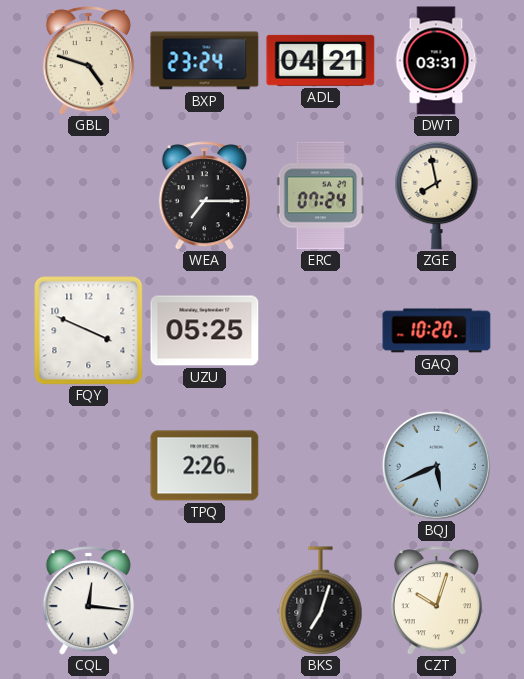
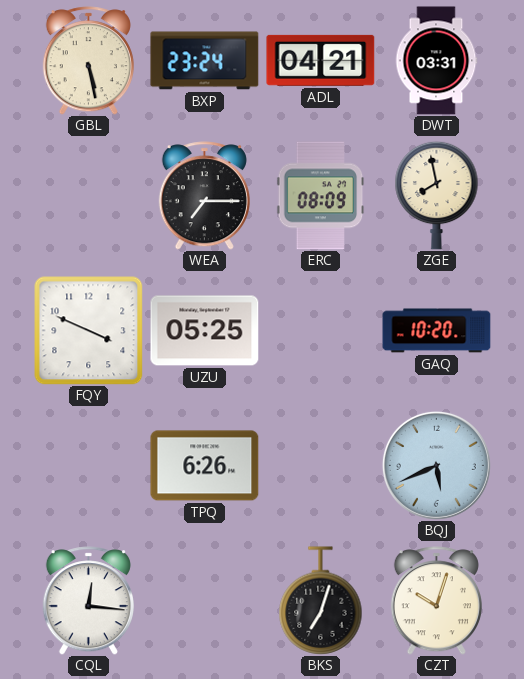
GBL: 4:48 -> 5:28 (88, 61)
ERC: 07:24 -> 08:09 (321, 196)
TPQ: 2:26 -> 6:26 (205, 466)
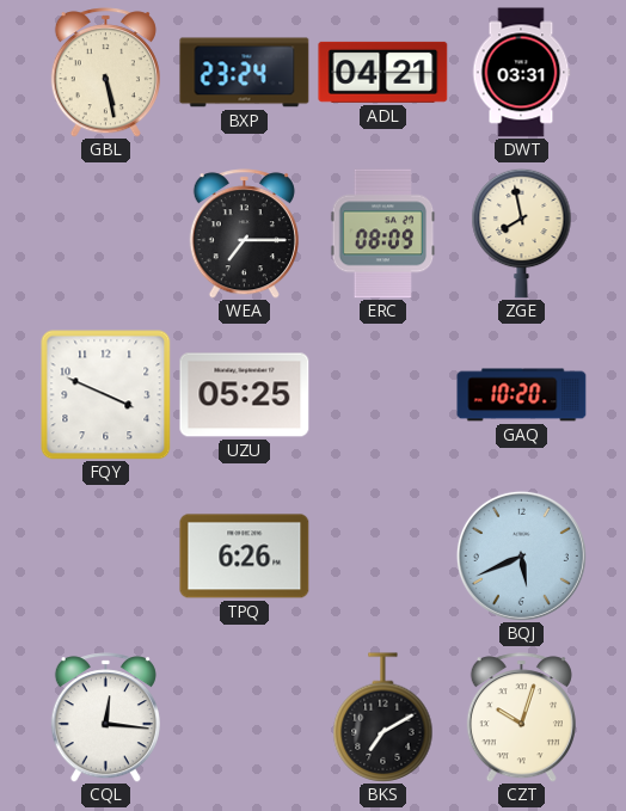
BKS: 7:03 -> 7:10 (383, 718)
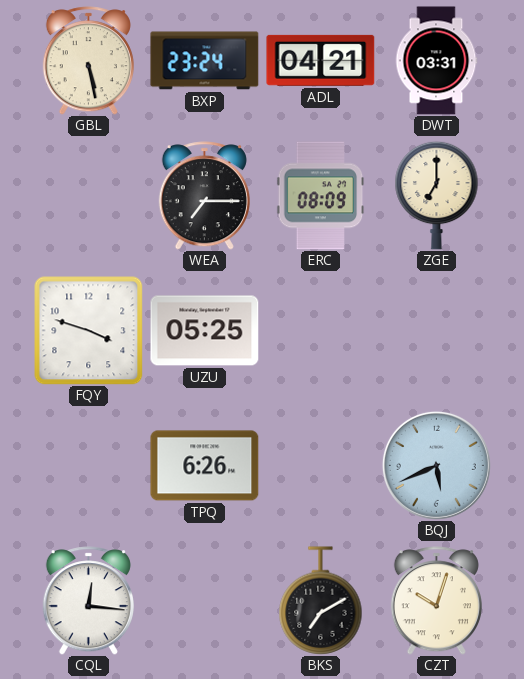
ZGE: 7:58 -> 7:00 (437, 195)
FQY: 3:49 -> 3:48 (89, 331)
GAQ: 10:20 -> none (522, 395)
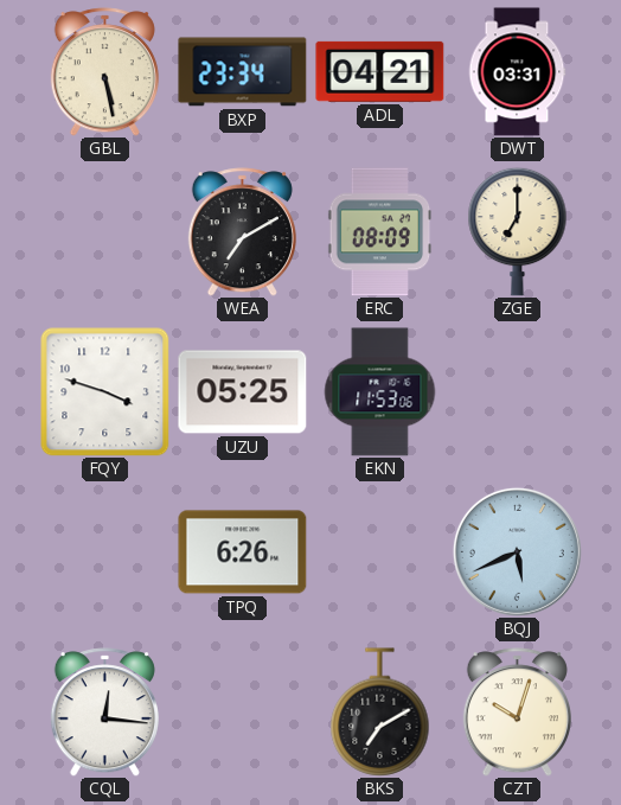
BXP: 23:24 -> 23:34 (243, 72)
WEA: 7:15 -> 7:10 (242, 232)
EKN: none -> 11:53 (380, 392)
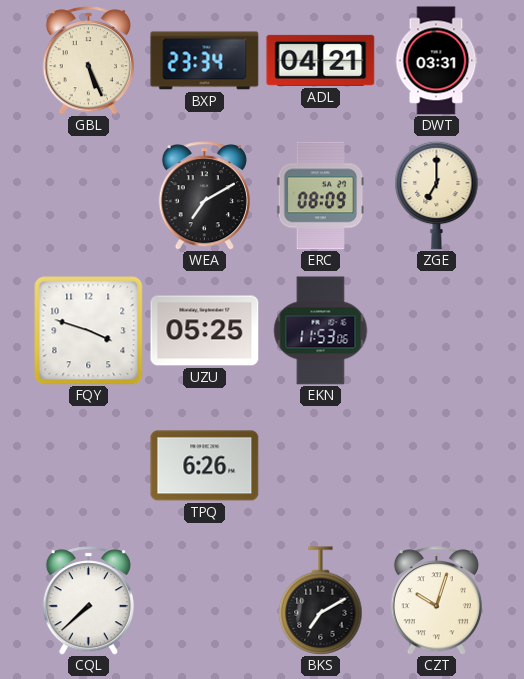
GBL: 5:28 -> 5:26 (88, 61)
BQJ: 5:41 -> none (517, 551)
CQL: 12:16 -> 7:38 (88, 601)
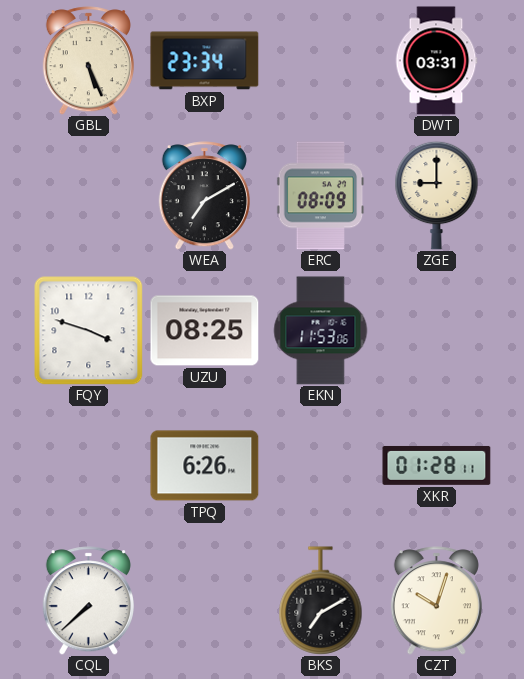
ADL: 04:21 -> none (321, 60)
ZGE: 7:00 -> 9:00 (437, 195)
UZU: 05:25 -> 08:25 (205, 331)
XKR: none -> 01:28 (437, 465)
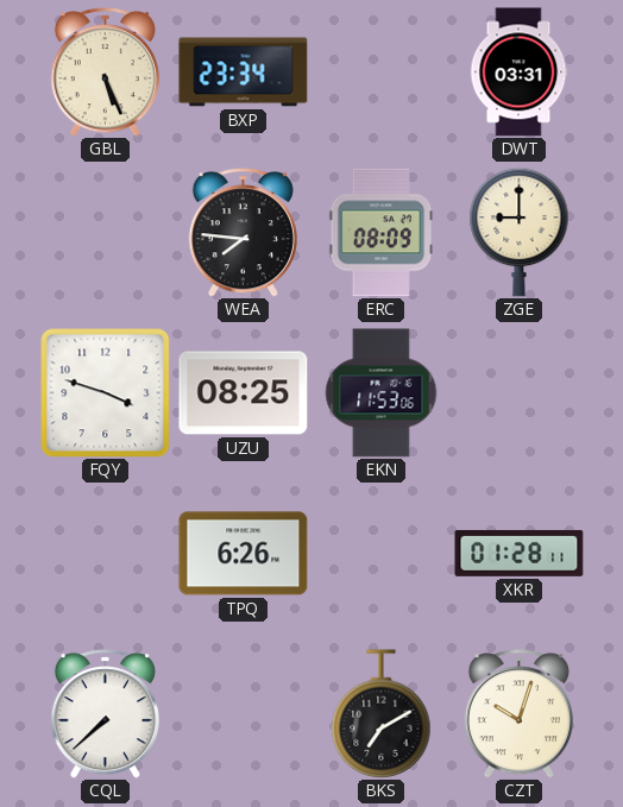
WEA: 7:10 -> 7:46 (243, 233)
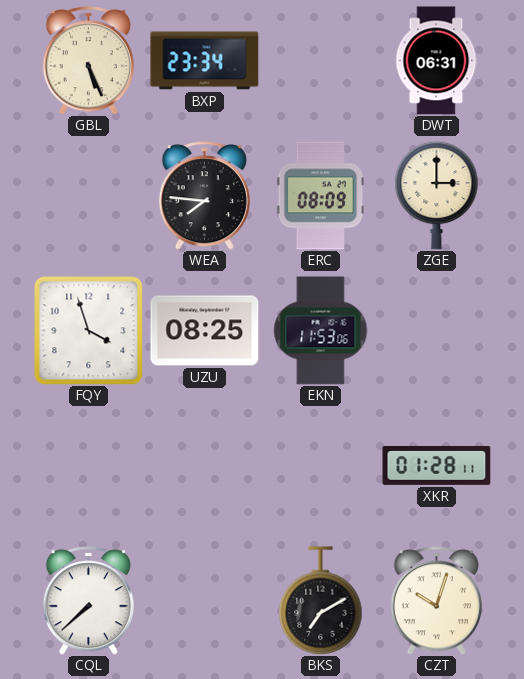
DWT: 03:31 -> 06:31 (436, 61)
ZGE: 9:00 -> 3:00 (437, 195)
FQY: 3:48 -> 3:57 (89, 331)
TPQ: 6:26 -> none (244, 554)
